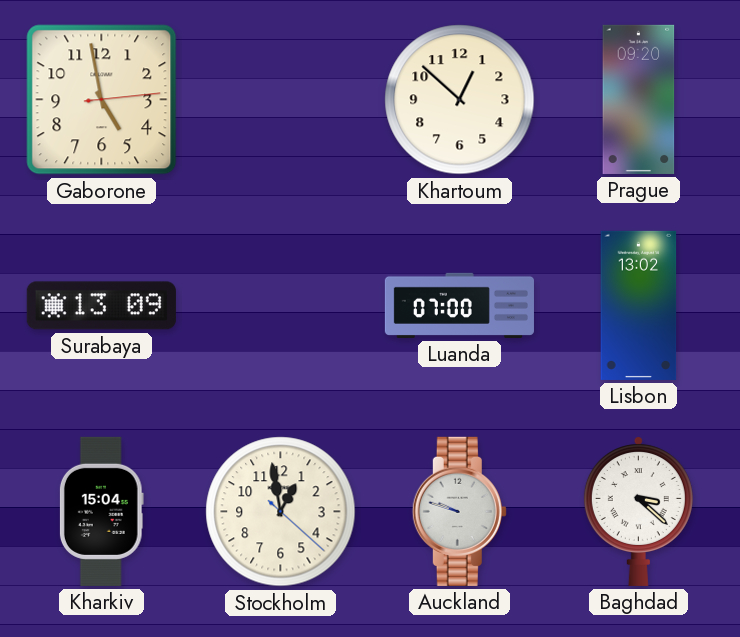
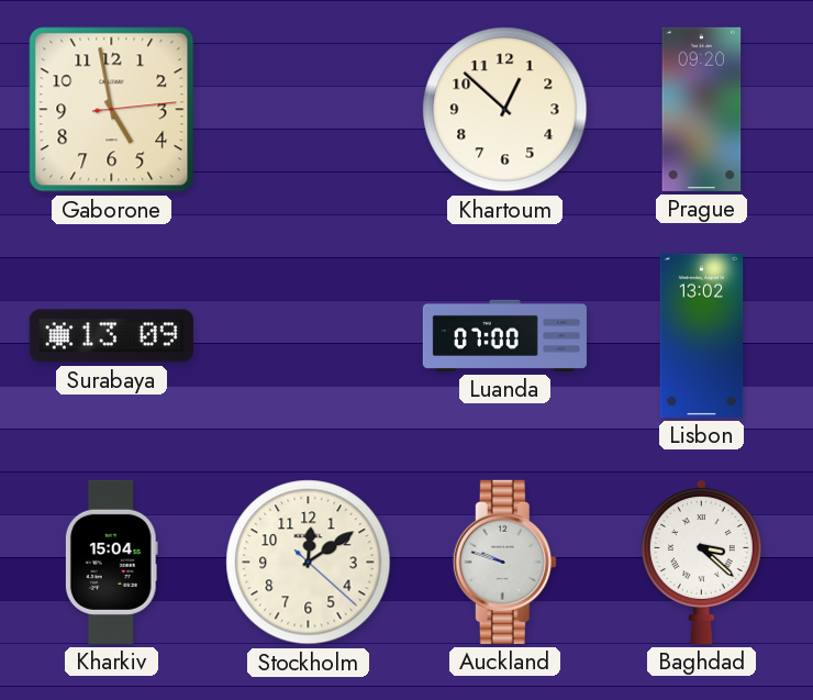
Stockholm: 12:58 -> 12:09 (309, 563)
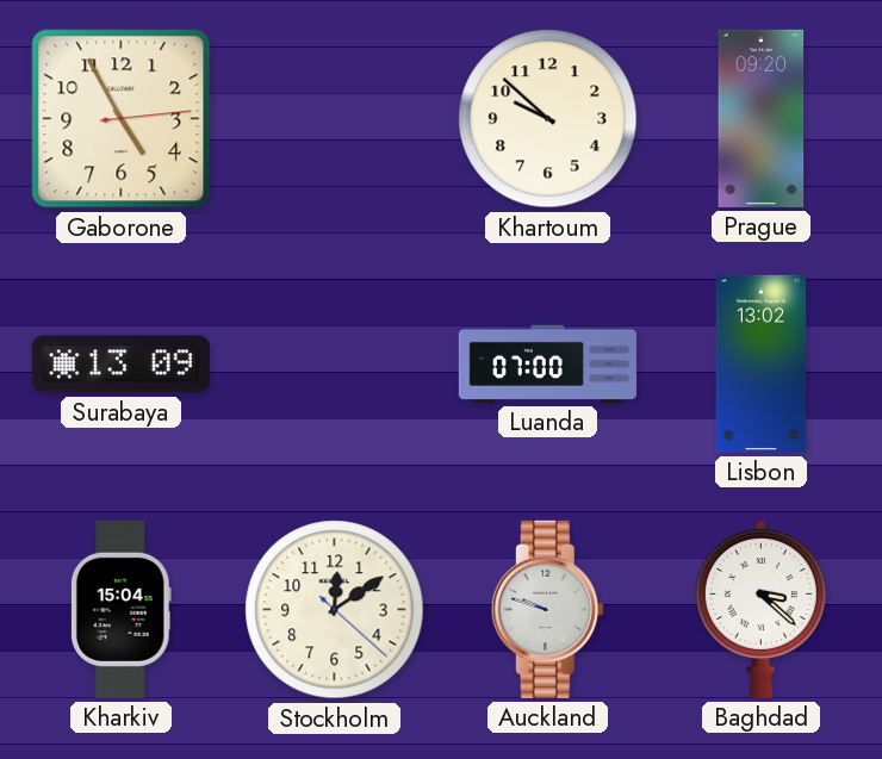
Gaborone: 4:58 -> 4:55 (122, 119)
Khartoum: 12:52 -> 9:52 (548, 119)
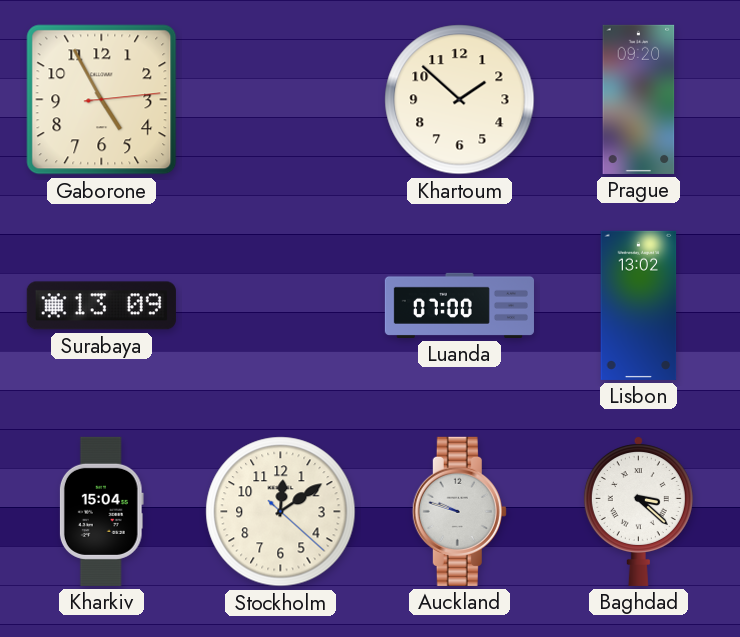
Khartoum: 9:52 -> 1:52 (460, 100)
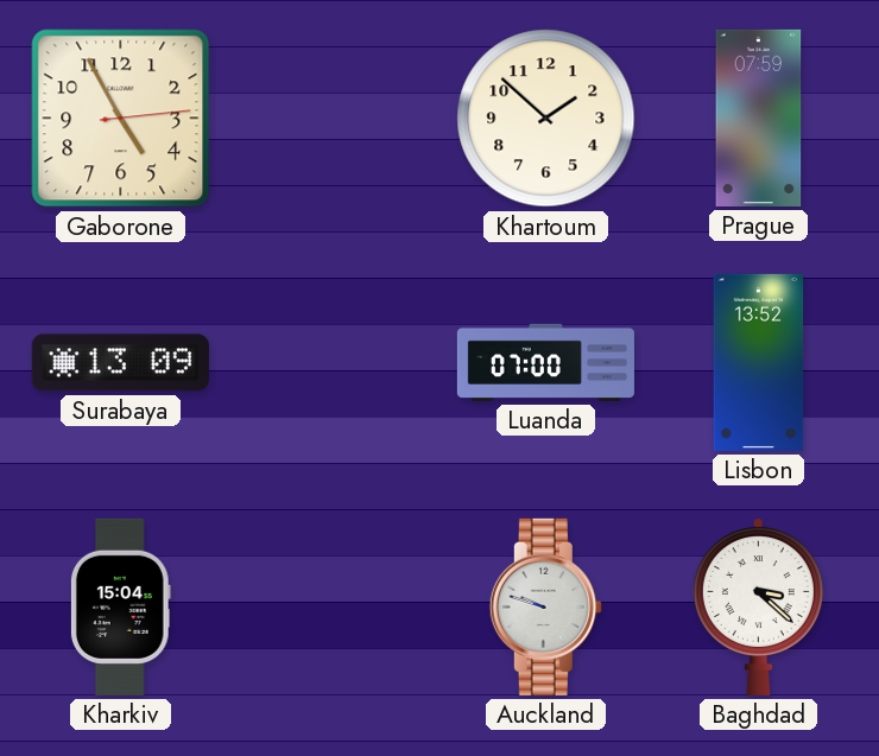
Prague: 09:20 -> 07:59 (759, 117)
Lisbon: 13:02 -> 13:52 (759, 362)
Stockholm: 12:09 -> none (281, 512)
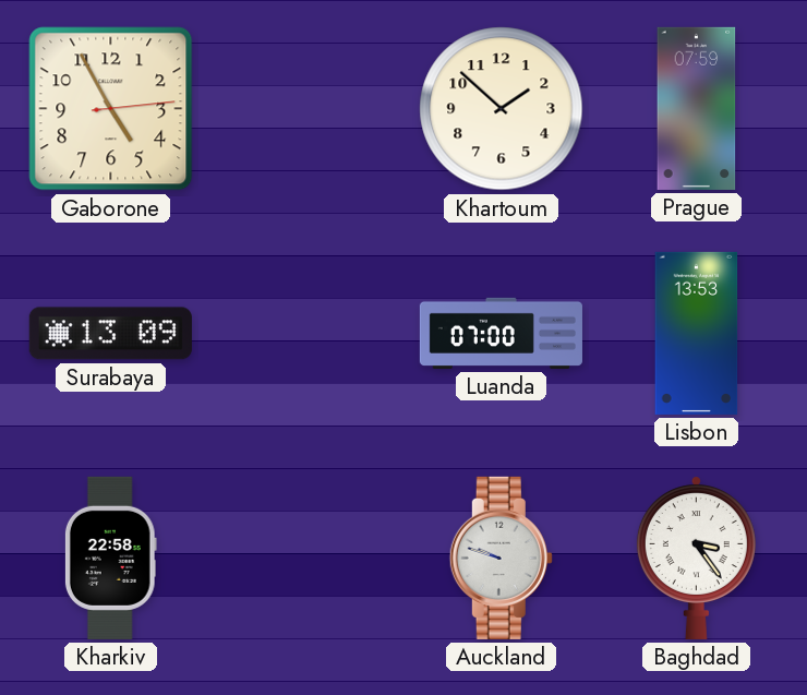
Lisbon: 13:52 -> 13:53 (697, 333)
Kharkiv: 15:04 -> 22:58 (110, 558)
Baghdad: 3:22 -> 3:24 (696, 559)
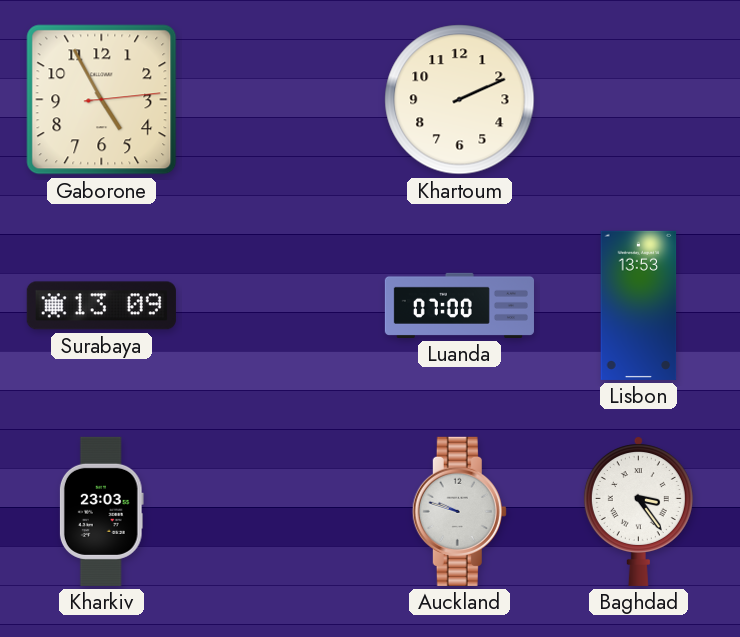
Khartoum: 1:52 -> 2:11 (460, 100)
Prague: 07:59 -> none (697, 108)
Kharkiv: 22:58 -> 23:03 (101, 511)
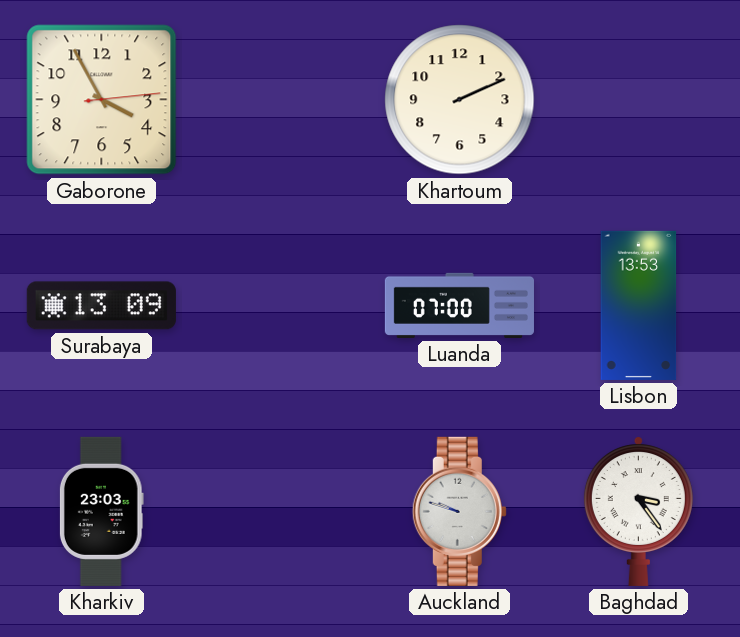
Gaborone: 4:55 -> 3:55 (102, 100)
